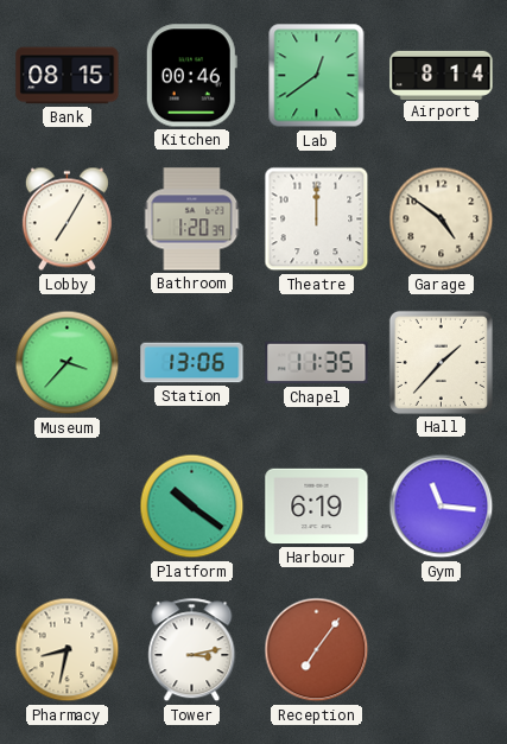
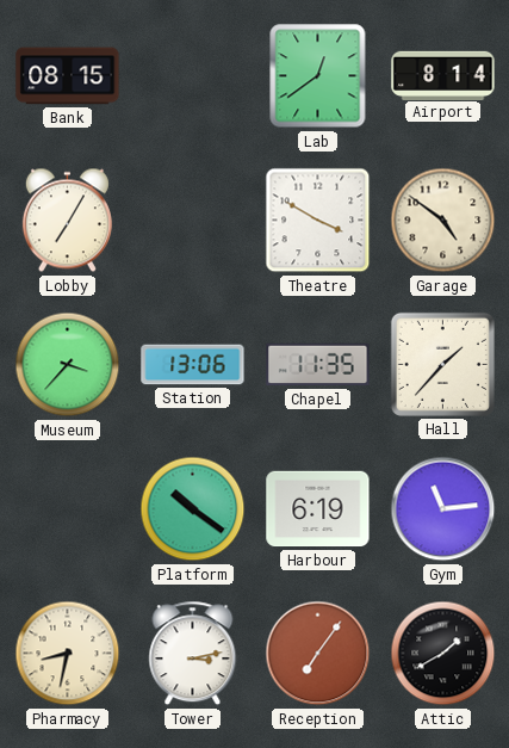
Kitchen: 00:46 -> none (191, 76)
Bathroom: 1:20 -> none (192, 220)
Theatre: 12:00 -> 3:50 (318, 221)
Gym: 11:16 -> 11:14 (443, 509)
Attic: none -> 1:40 (443, 654)
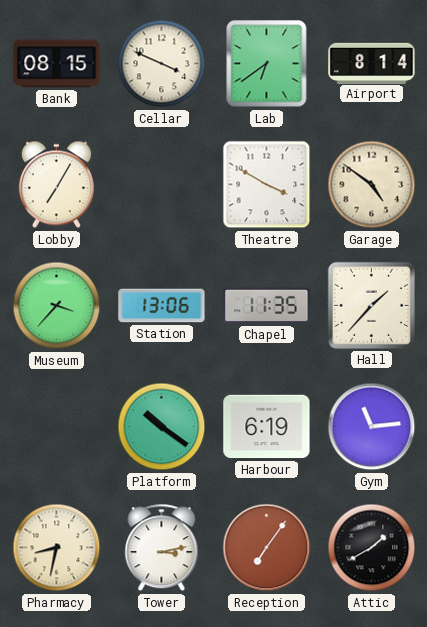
Cellar: none -> 3:49 (162, 64)
Lab: 12:39 -> 6:39 (267, 64)
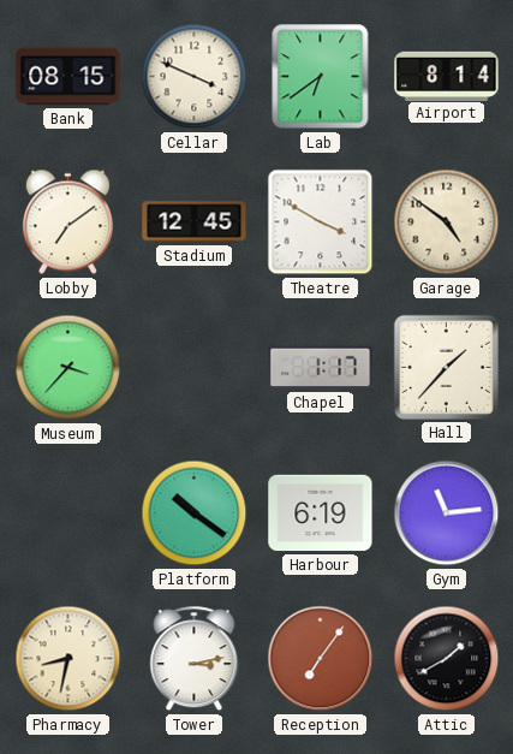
Lobby: 7:05 -> 7:09 (67, 222)
Stadium: none -> 12:45 (195, 222)
Station: 13:06 -> none (162, 306)
Chapel: 11:35 -> 1:17 (321, 368)
